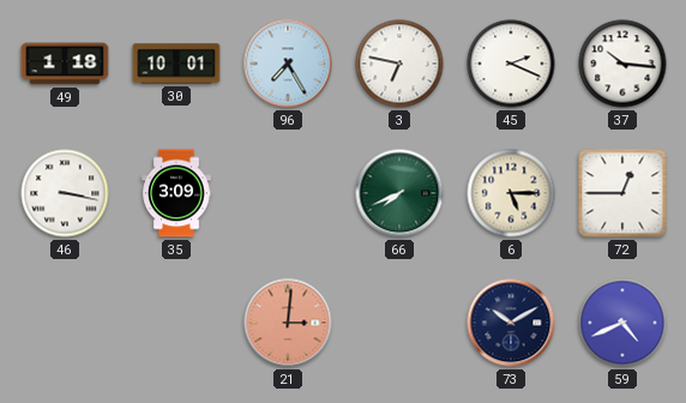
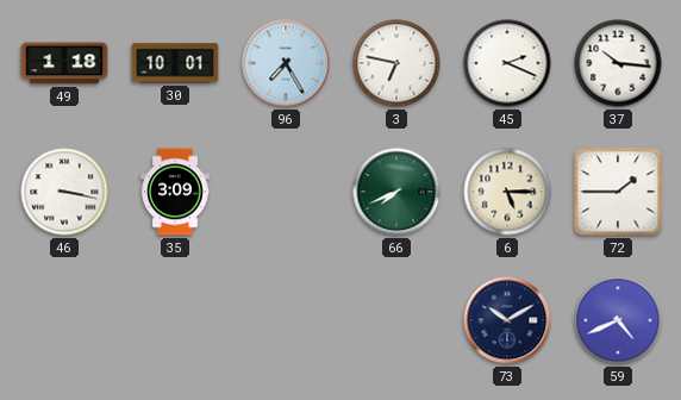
72: 12:45 -> 1:45 (618, 192)
21: 3:01 -> none (288, 323)
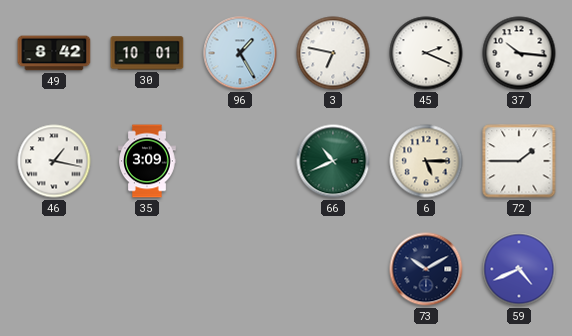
49: 1:18 -> 8:42 (54, 53)
96: 7:25 -> 1:25 (240, 53)
46: 3:17 -> 1:17 (54, 161)
66: 7:41 -> 10:41 (333, 161)
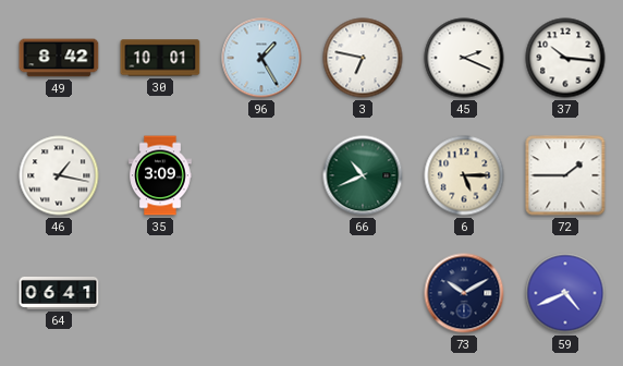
64: none -> 06:41 (59, 293)
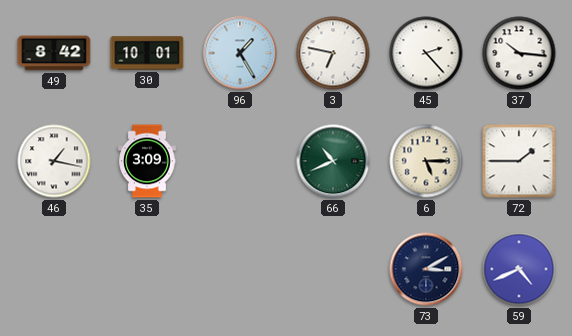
45: 2:19 -> 2:23 (426, 53)
64: 06:41 -> none (59, 293)
73: 10:10 -> 3:10 (426, 269)
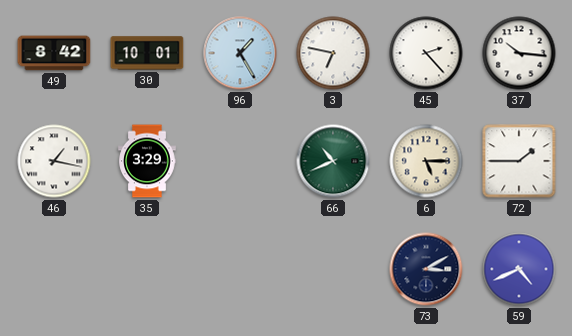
35: 3:09 -> 3:29 (147, 161)
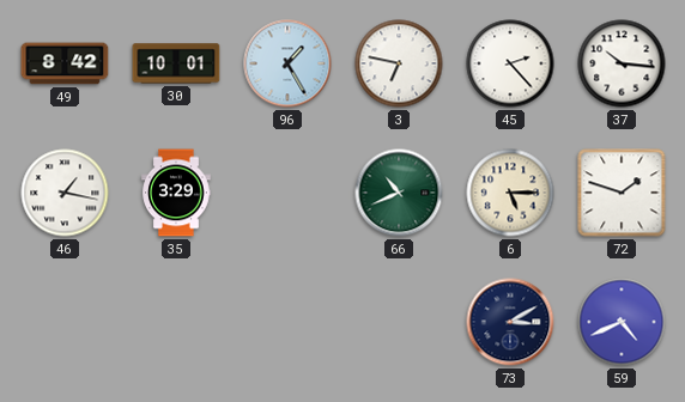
72: 1:45 -> 1:48 (622, 193)
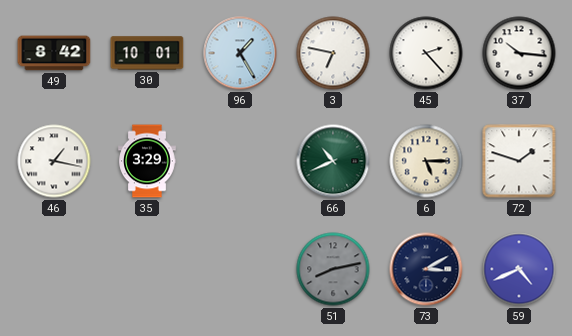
51: none -> 8:13 (333, 269)
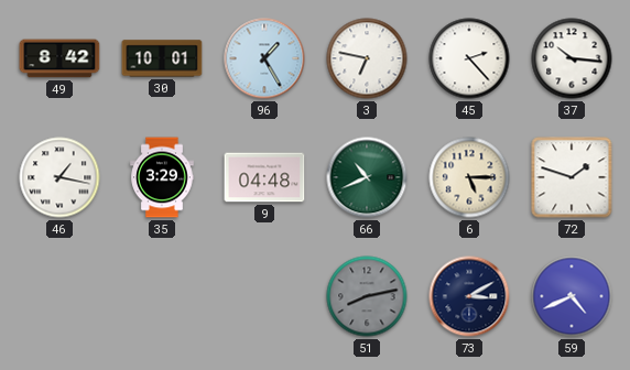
9: none -> 04:48 (264, 177)
